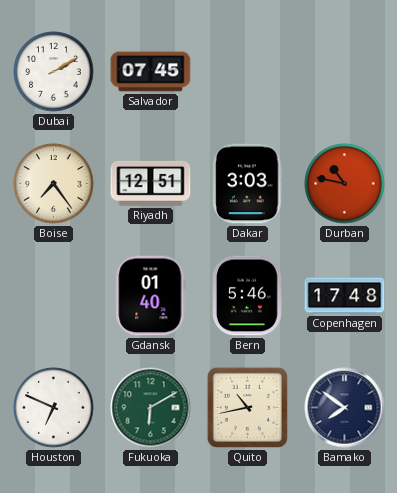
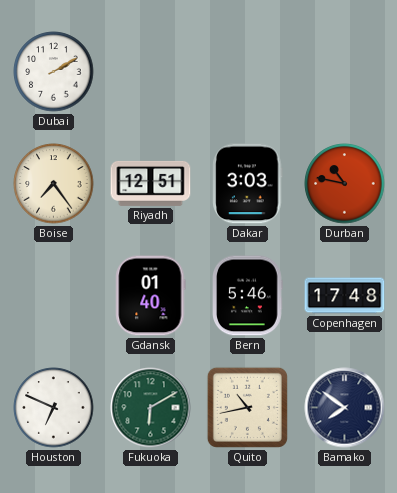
Salvador: 07:45 -> none (151, 72)
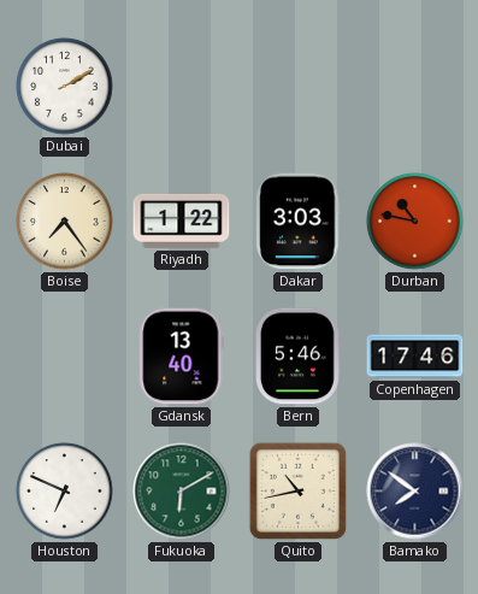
Riyadh: 12:51 -> 1:22 (182, 220)
Gdansk: 01:40 -> 13:40 (182, 357)
Copenhagen: 17:48 -> 17:46 (415, 357)
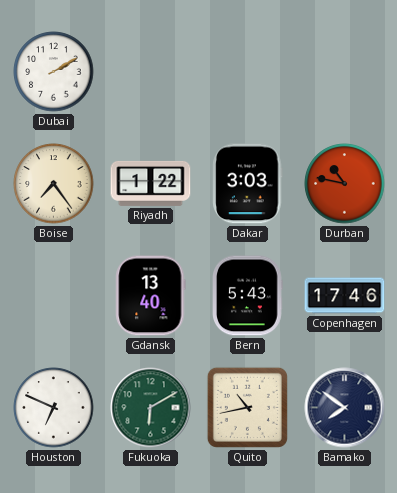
Bern: 5:46 -> 5:43 (248, 296)
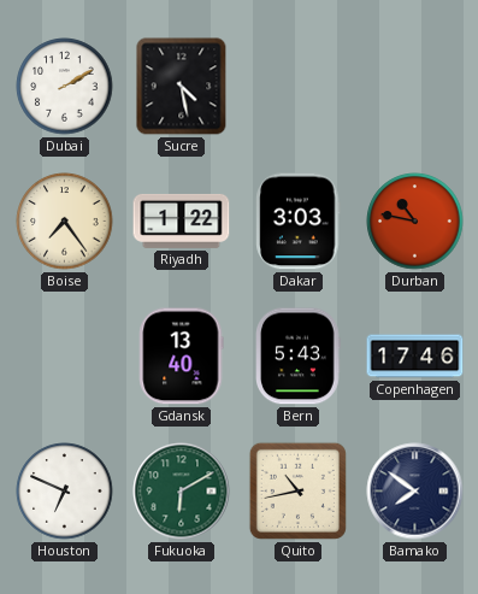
Sucre: none -> 4:28 (182, 87)
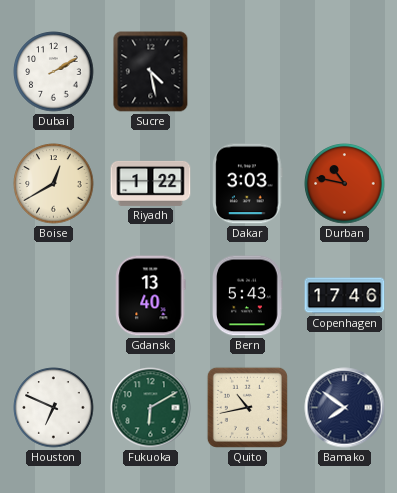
Boise: 7:24 -> 12:40 (54, 184)
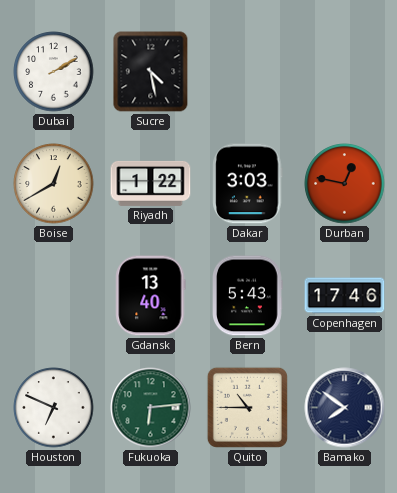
Durban: 10:47 -> 12:47 (345, 184)
Fukuoka: 6:10 -> 6:14 (151, 408)
Quito: 10:43 -> 10:45 (247, 407)
